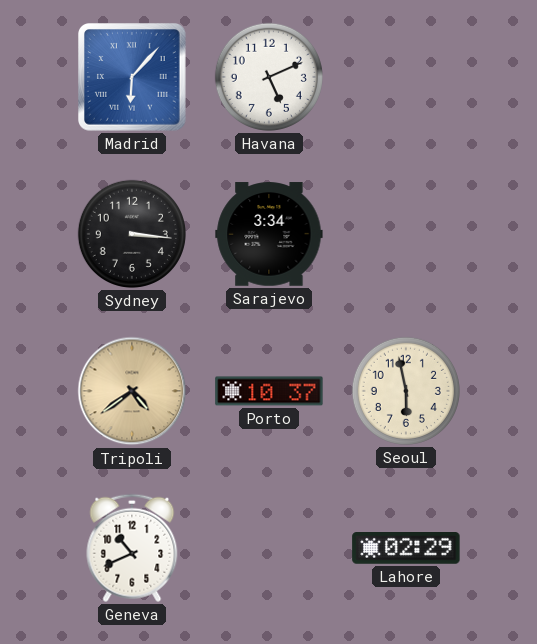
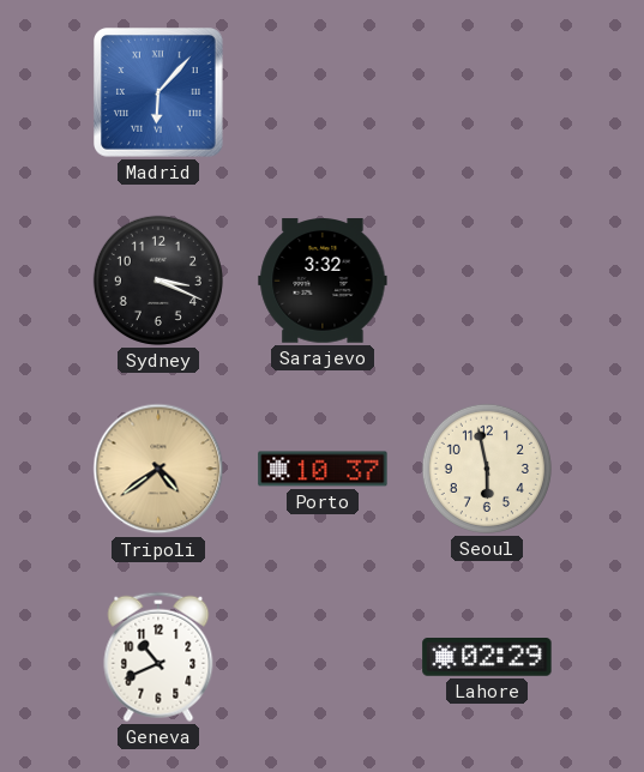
Havana: 5:11 -> none (269, 77)
Sydney: 3:16 -> 3:19 (158, 281)
Sarajevo: 3:34 -> 3:32 (323, 281)
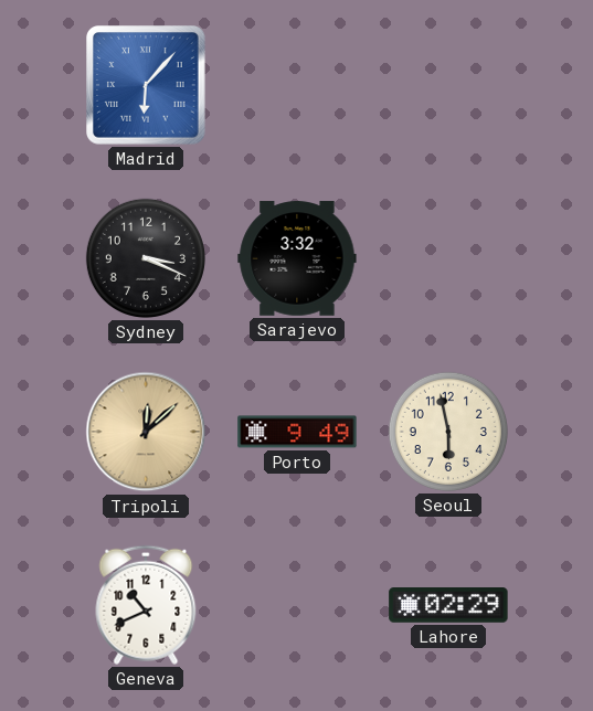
Tripoli: 4:39 -> 12:08 (146, 432)
Porto: 10:37 -> 9:49 (297, 432)
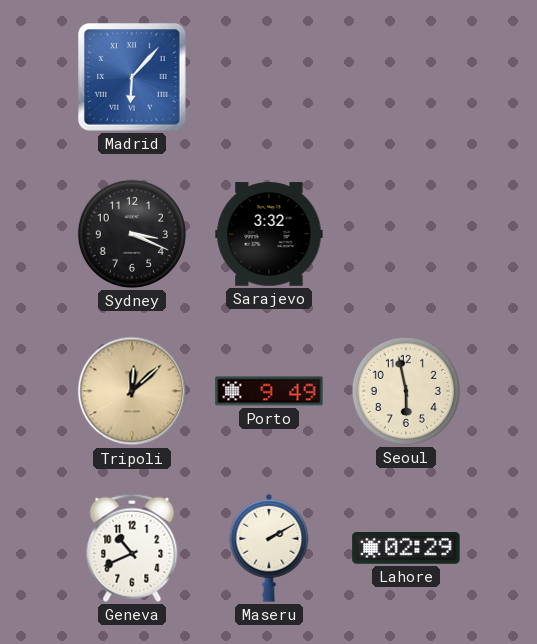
Maseru: none -> 2:10 (269, 548)
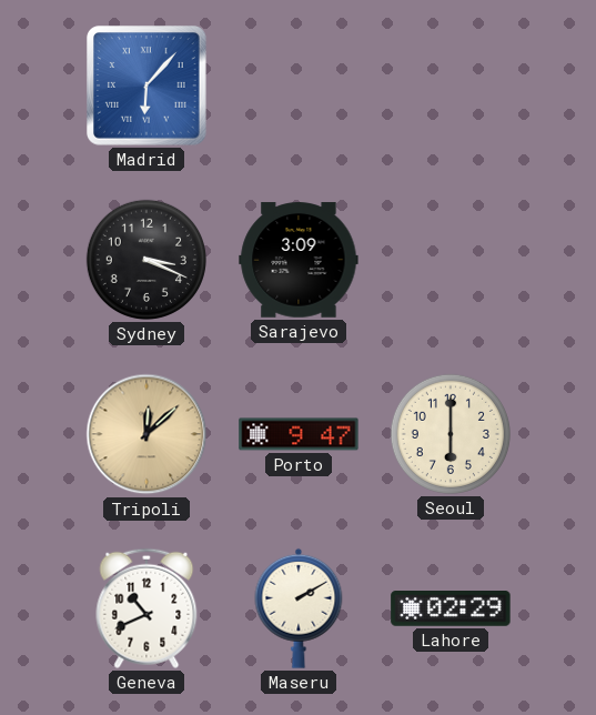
Sarajevo: 3:32 -> 3:09 (299, 260)
Porto: 9:49 -> 9:47 (299, 434)
Seoul: 5:58 -> 6:00 (451, 434)
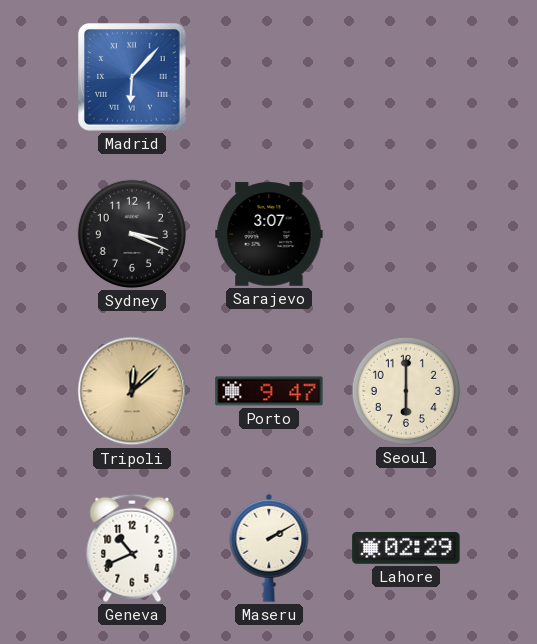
Sarajevo: 3:09 -> 3:07 (269, 234)
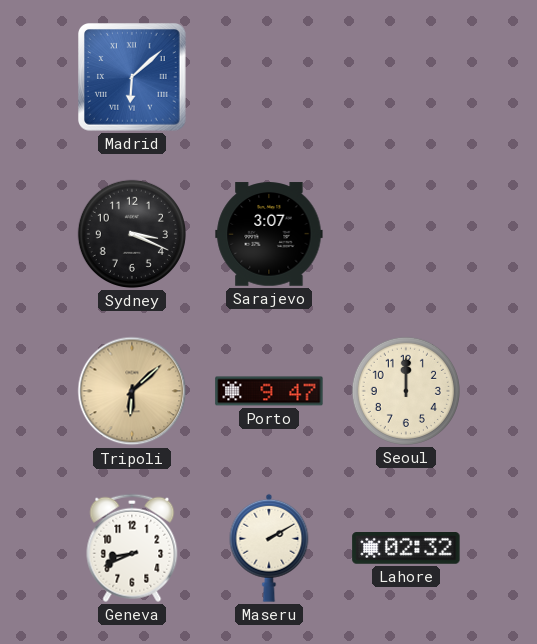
Madrid: 6:07 -> 6:08 (133, 78)
Tripoli: 12:08 -> 6:08 (132, 391)
Seoul: 6:00 -> 12:00 (406, 391)
Geneva: 10:41 -> 8:41 (132, 548)
Lahore: 02:29 -> 02:32 (406, 549)
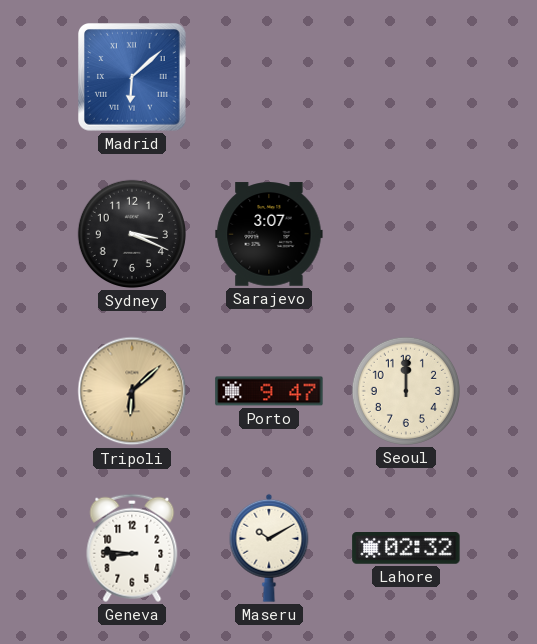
Geneva: 8:41 -> 8:46 (132, 548)
Maseru: 2:10 -> 10:10 (269, 548)
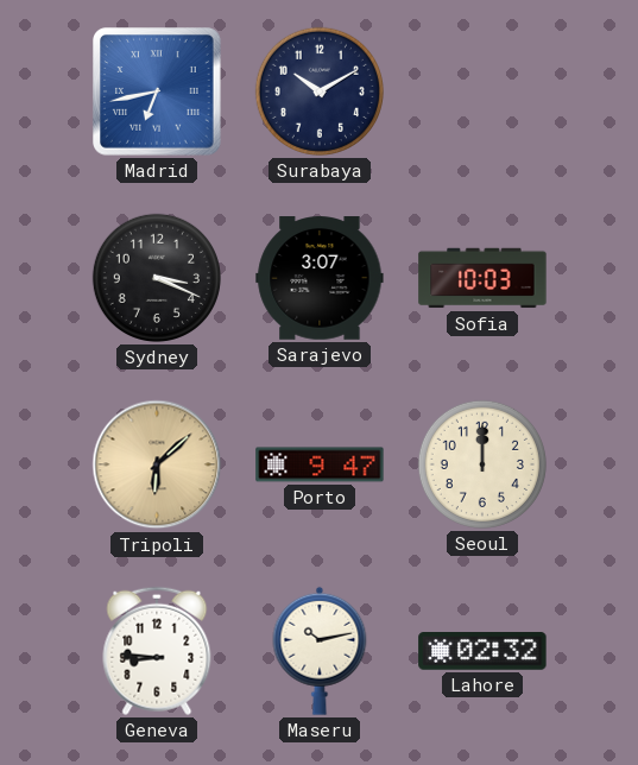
Madrid: 6:08 -> 6:43 (158, 93)
Surabaya: none -> 10:10 (320, 91)
Sofia: none -> 10:03 (482, 278)
Maseru: 10:10 -> 10:13 (320, 651)
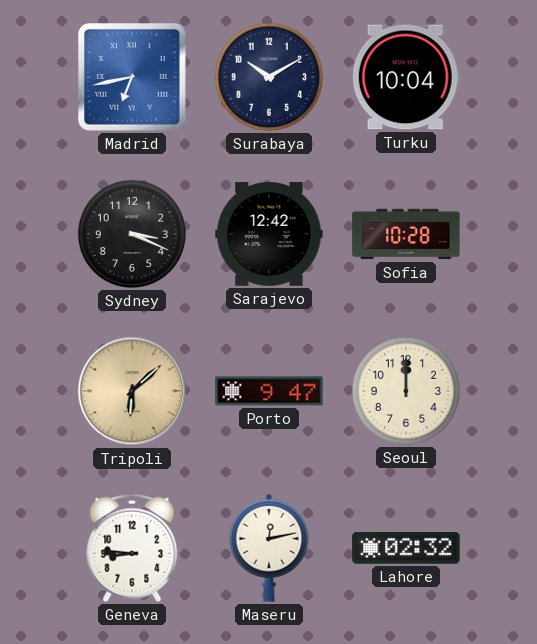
Turku: none -> 10:04 (406, 77)
Sarajevo: 3:07 -> 12:42 (269, 234)
Sofia: 10:03 -> 10:28 (406, 234)
Maseru: 10:13 -> 12:13 (269, 548)
